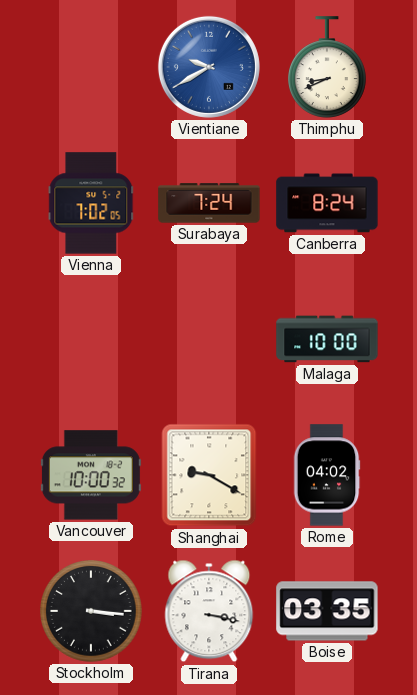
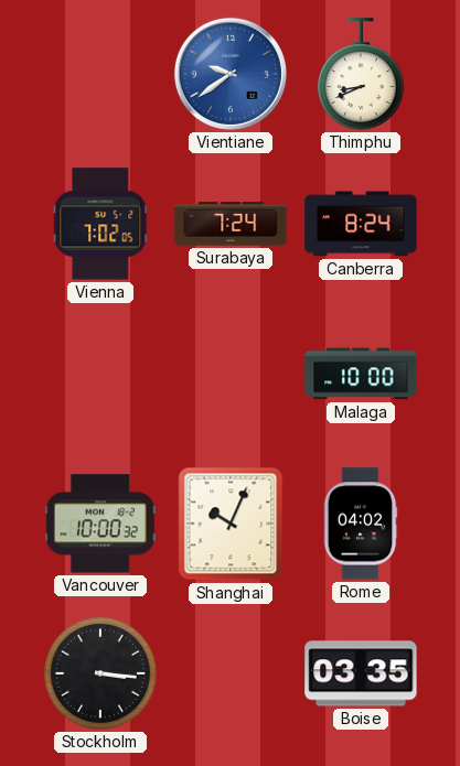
Vientiane: 9:40 -> 9:39 (231, 74)
Shanghai: 9:20 -> 10:04 (231, 524)
Tirana: 3:17 -> none (209, 611)
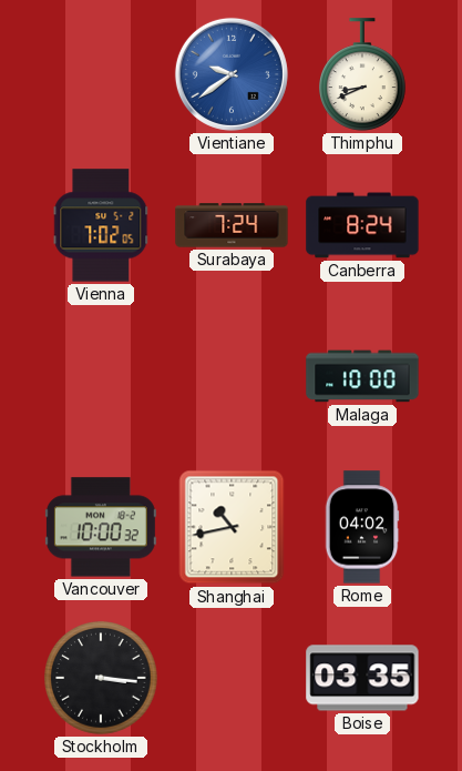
Shanghai: 10:04 -> 10:43 (232, 527)
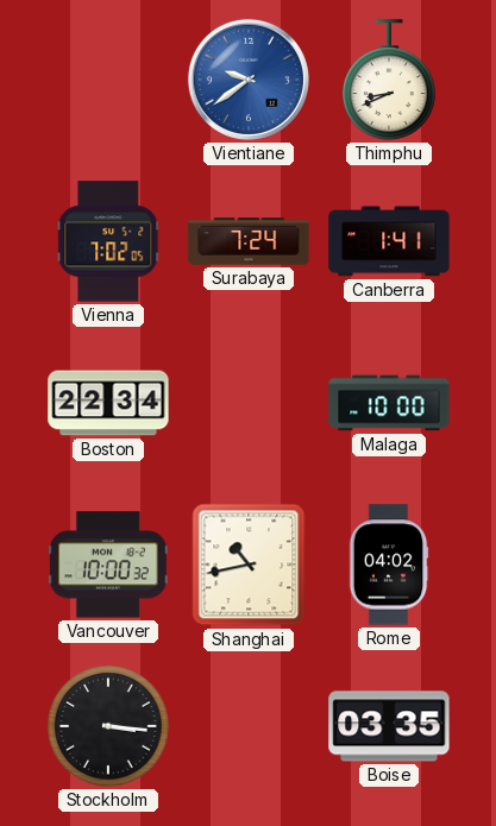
Canberra: 8:24 -> 1:41 (389, 241)
Boston: none -> 22:34 (108, 403)
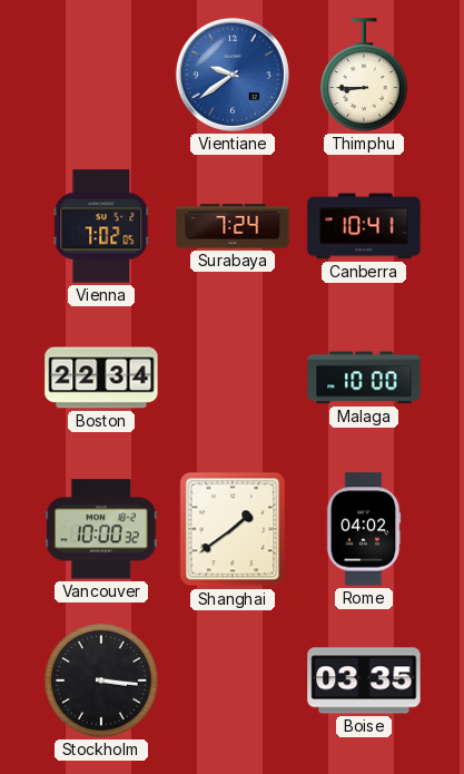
Thimphu: 8:41 -> 8:45 (365, 75)
Canberra: 1:41 -> 10:41 (364, 226)
Shanghai: 10:43 -> 1:39 (233, 529)
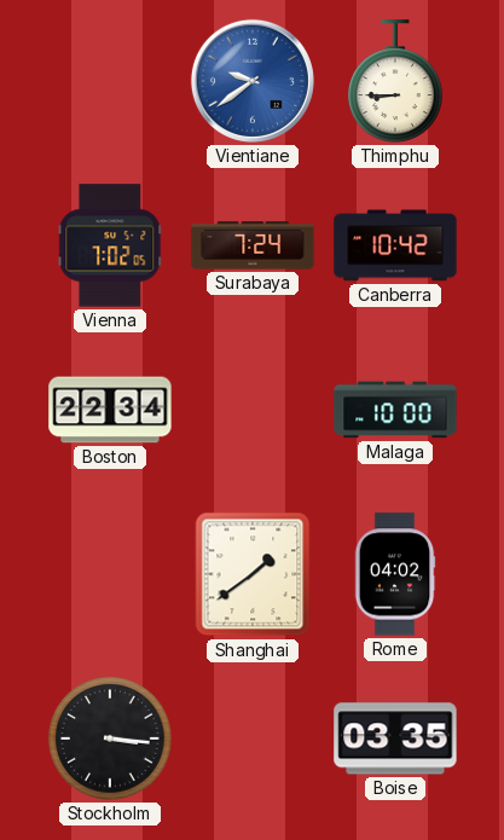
Canberra: 10:41 -> 10:42 (395, 245)
Vancouver: 10:00 -> none (101, 529)
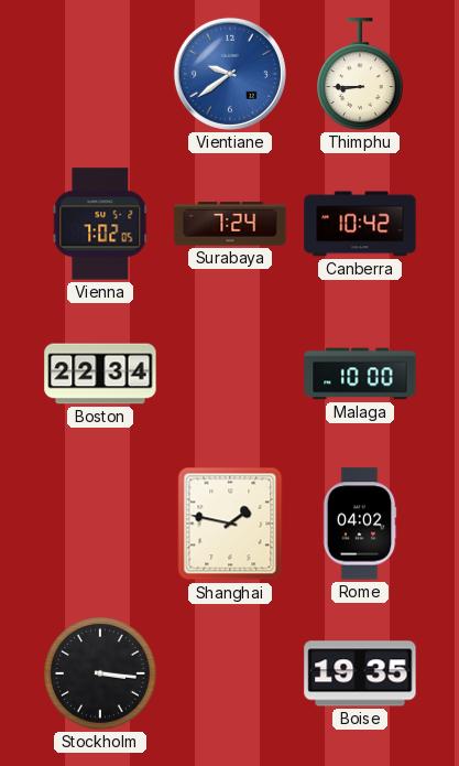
Shanghai: 1:39 -> 1:47 (230, 524)
Boise: 03:35 -> 19:35 (360, 673)
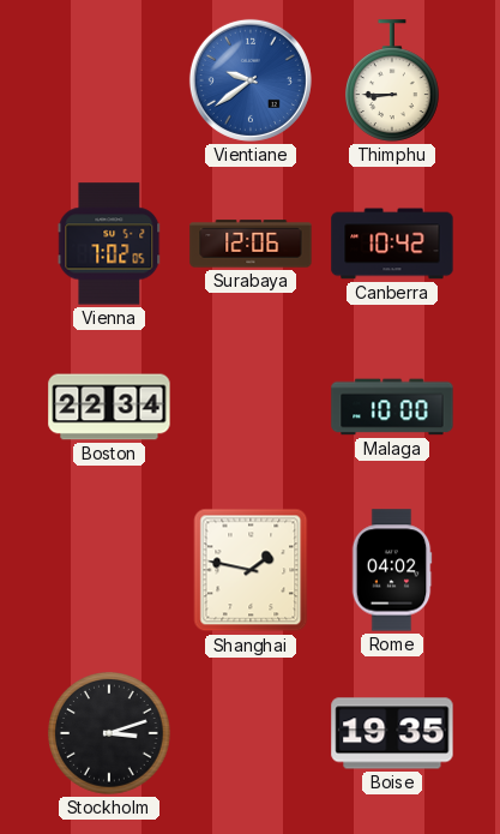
Surabaya: 7:24 -> 12:06 (251, 244)
Stockholm: 3:16 -> 3:12 (110, 733)
